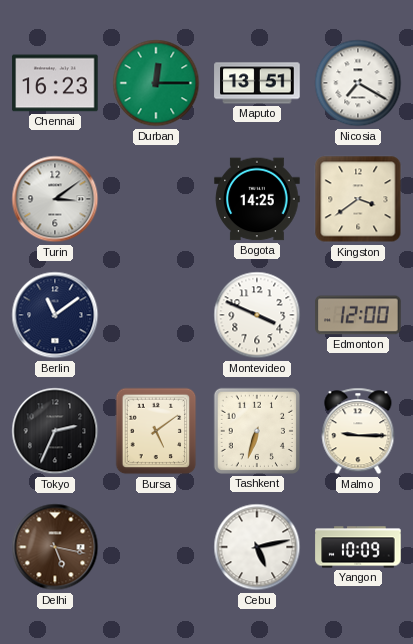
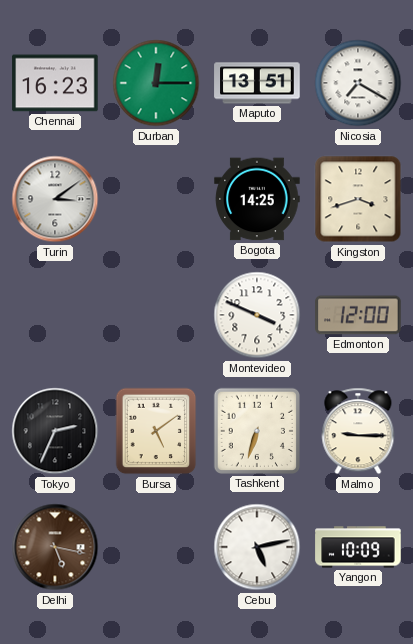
Kingston: 3:39 -> 3:42 (358, 199)
Berlin: 11:09 -> none (55, 315)
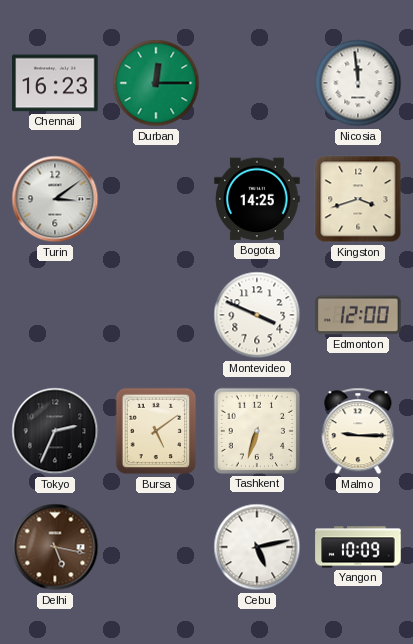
Maputo: 13:51 -> none (257, 83)
Nicosia: 7:20 -> 11:59 (358, 83)
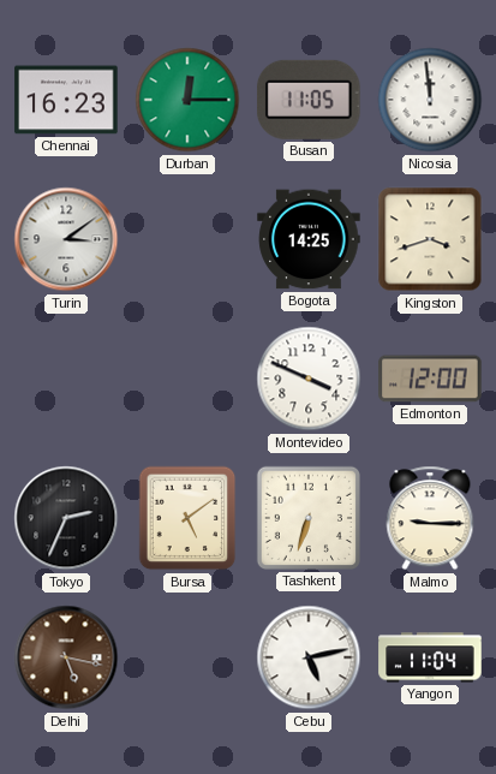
Busan: none -> 11:05 (310, 100)
Yangon: 10:09 -> 11:04 (430, 657)
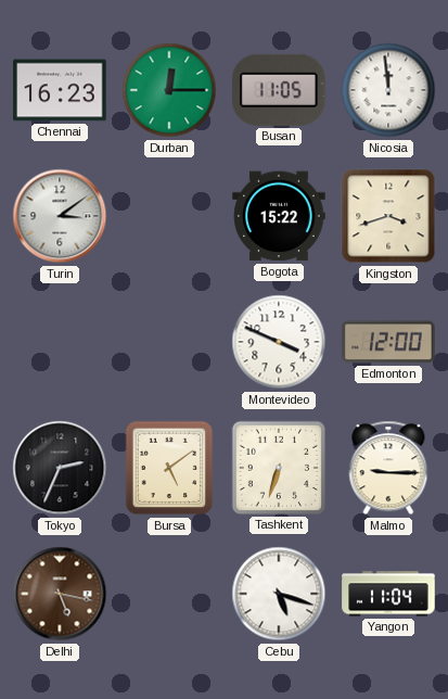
Bogota: 14:25 -> 15:22 (279, 216)
Cebu: 5:13 -> 5:18 (279, 594)
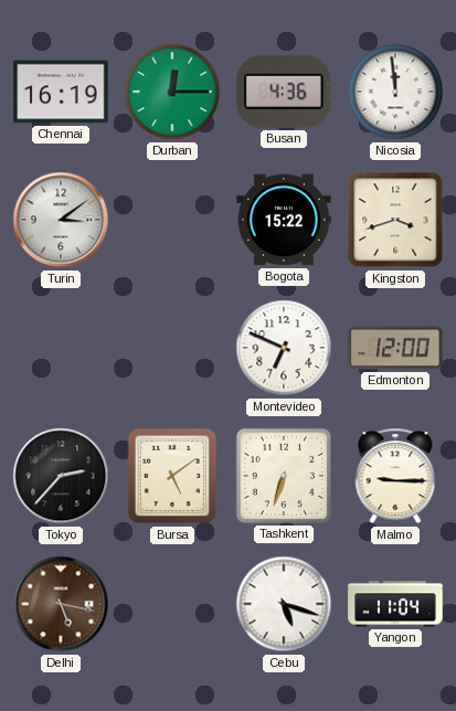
Chennai: 16:23 -> 16:19 (61, 92)
Busan: 11:05 -> 4:36 (285, 92)
Montevideo: 3:49 -> 6:49 (284, 348)
Tokyo: 2:34 -> 2:37 (61, 476)
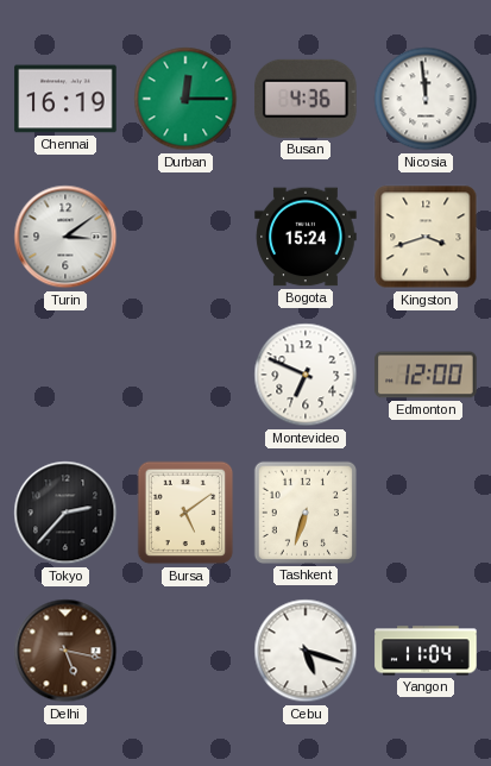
Bogota: 15:22 -> 15:24 (306, 237)
Malmo: 9:15 -> none (395, 476)
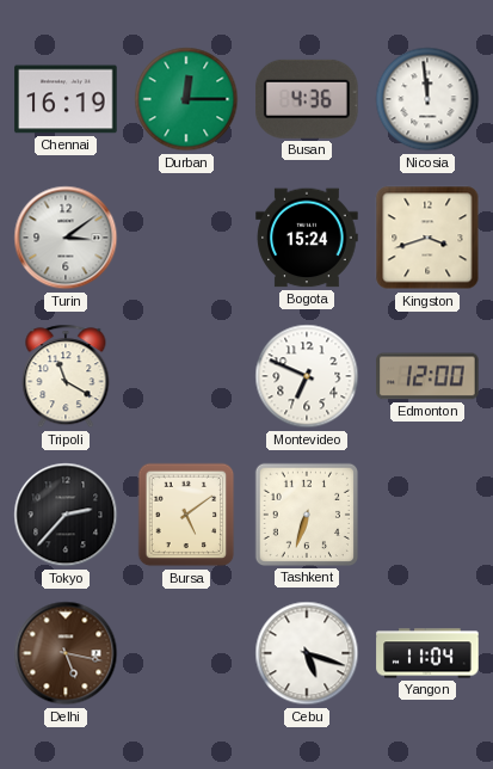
Tripoli: none -> 11:20 (66, 376)
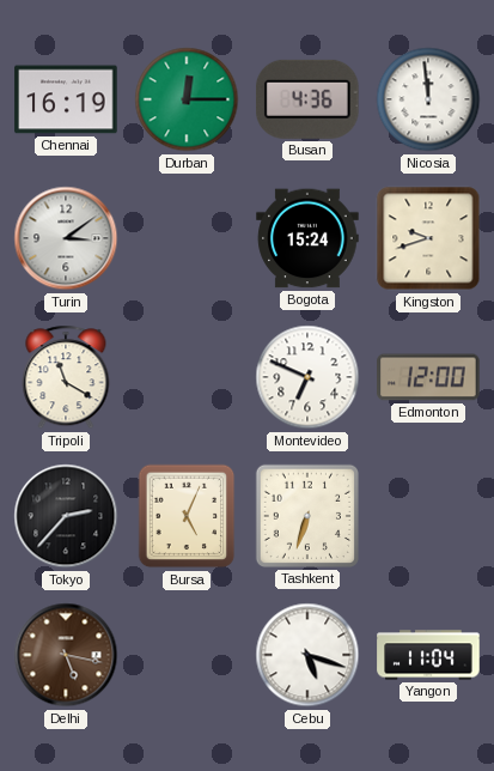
Kingston: 3:42 -> 9:42 (428, 238)
Bursa: 5:09 -> 5:04 (187, 516)
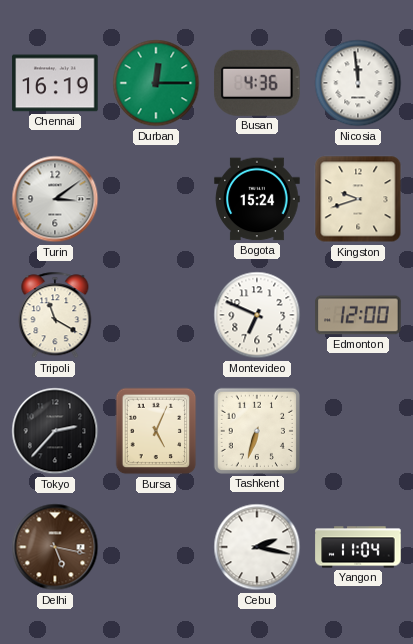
Cebu: 5:18 -> 2:17 (257, 547)
